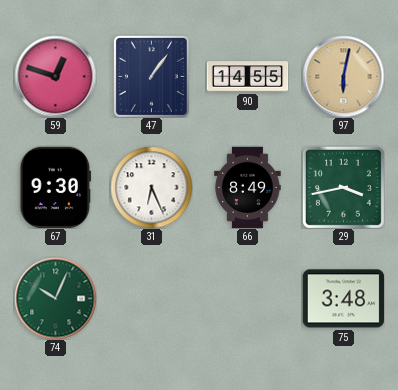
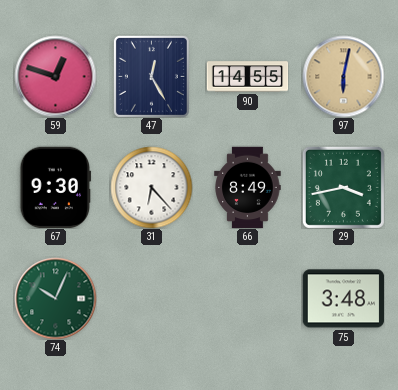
47: 1:06 -> 12:25 (151, 76)
31: 6:26 -> 6:23 (151, 187)
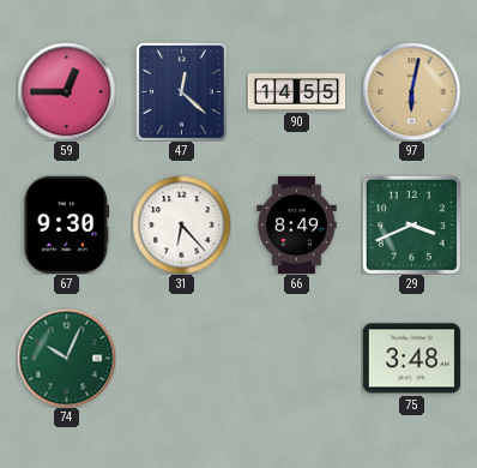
59: 12:48 -> 12:45 (66, 91)
47: 12:25 -> 12:22 (181, 91)
29: 3:43 -> 3:41 (411, 224)
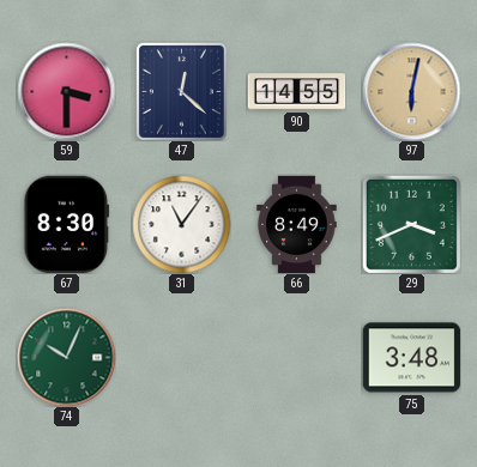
59: 12:45 -> 3:30 (66, 91)
67: 9:30 -> 8:30 (67, 224)
31: 6:23 -> 11:06 (181, 224)
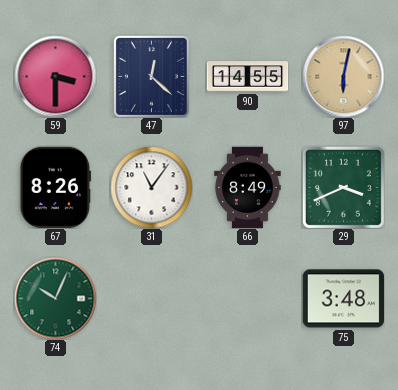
67: 8:30 -> 8:26 (56, 187)
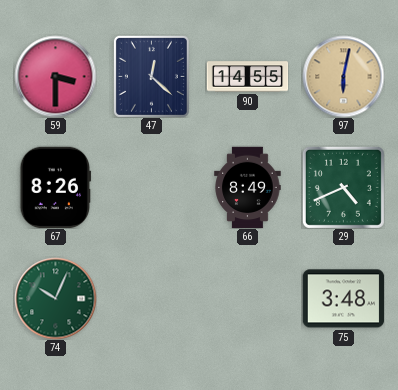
31: 11:06 -> none (151, 187)
29: 3:41 -> 4:41 (343, 187)
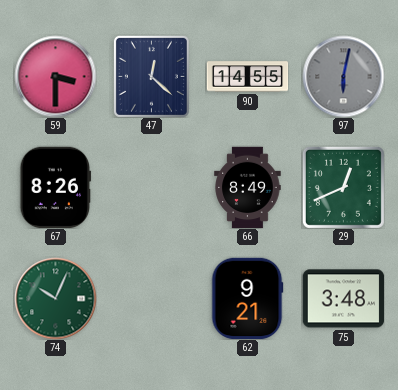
97 dial: champagne -> grey (343, 76)
29: 4:41 -> 12:41 (343, 187)
62: none -> 9:21 (247, 298)
